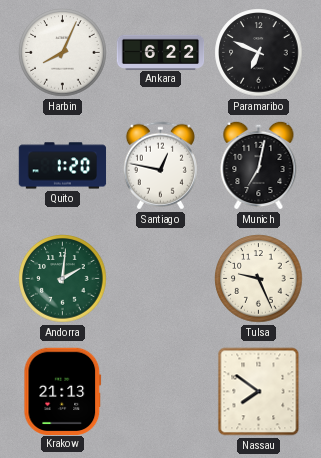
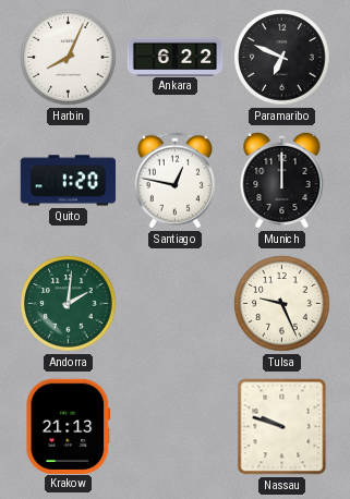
Munich: 7:02 -> 12:00 (282, 180)
Nassau: 7:51 -> 9:48 (282, 427)
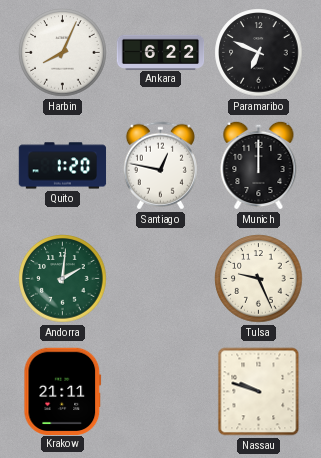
Krakow: 21:13 -> 21:11 (63, 391)
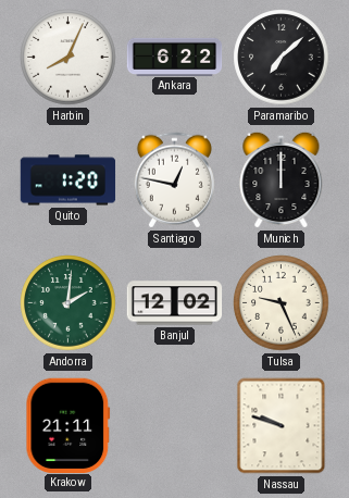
Paramaribo: 6:49 -> 7:08 (282, 58)
Banjul: none -> 12:02 (175, 303)
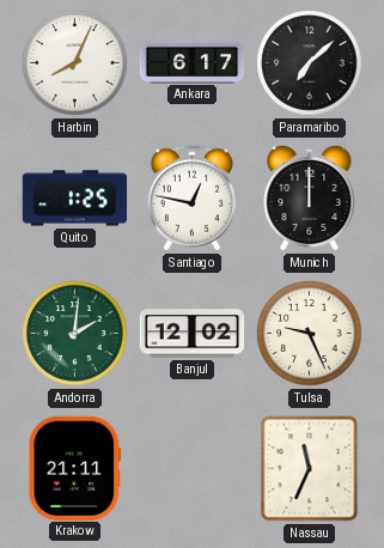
Ankara: 6:22 -> 6:17 (193, 62)
Quito: 1:20 -> 1:25 (75, 199)
Nassau: 9:48 -> 11:34 (310, 469)
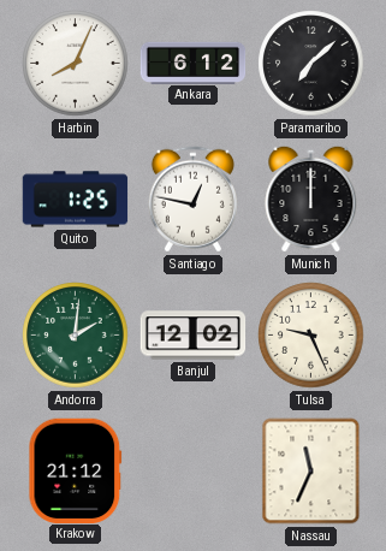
Ankara: 6:17 -> 6:12 (194, 63)
Krakow: 21:11 -> 21:12 (76, 470)
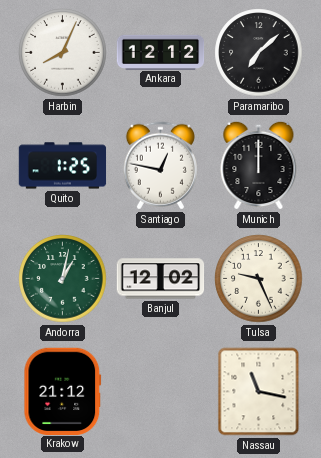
Ankara: 6:12 -> 12:12 (161, 52)
Andorra: 2:01 -> 1:02 (63, 279)
Nassau: 11:34 -> 11:17 (259, 392)
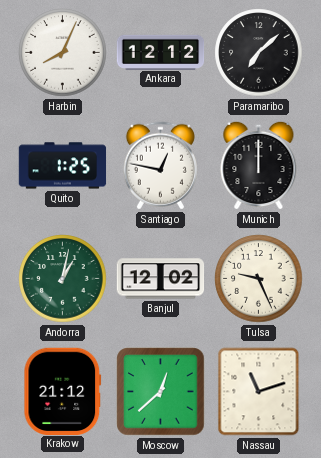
Moscow: none -> 12:38 (161, 392)
Nassau: 11:17 -> 11:12 (259, 392)
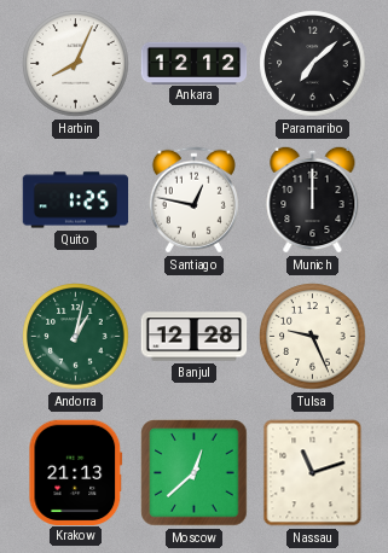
Banjul: 12:02 -> 12:28 (195, 337)
Krakow: 21:12 -> 21:13 (76, 472)
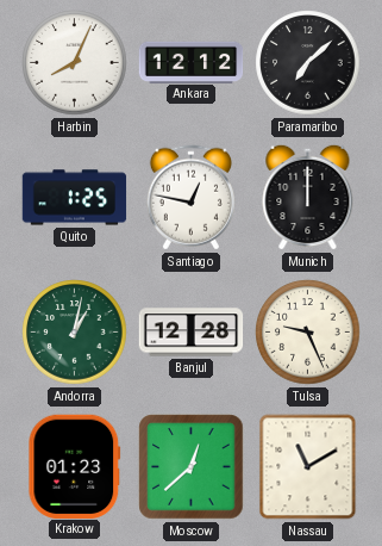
Krakow: 21:13 -> 01:23 (75, 466)
Nassau: 11:12 -> 11:10 (308, 467)
